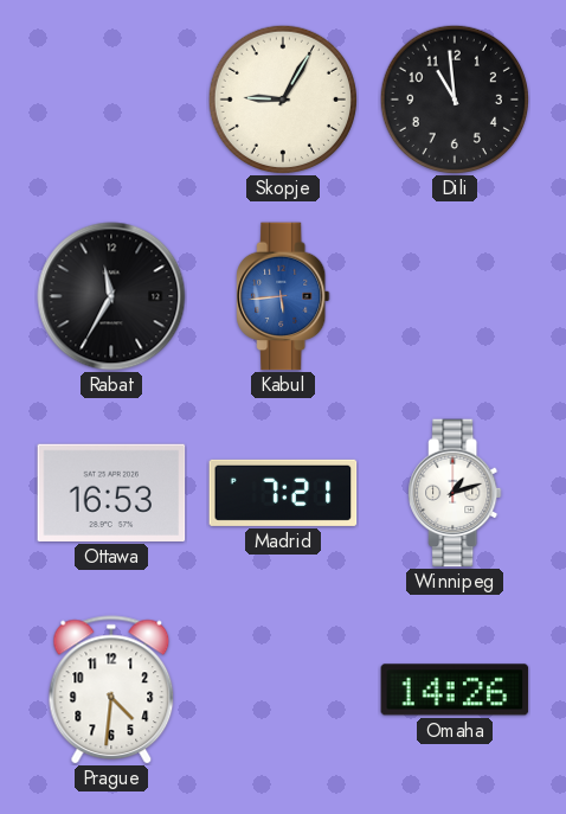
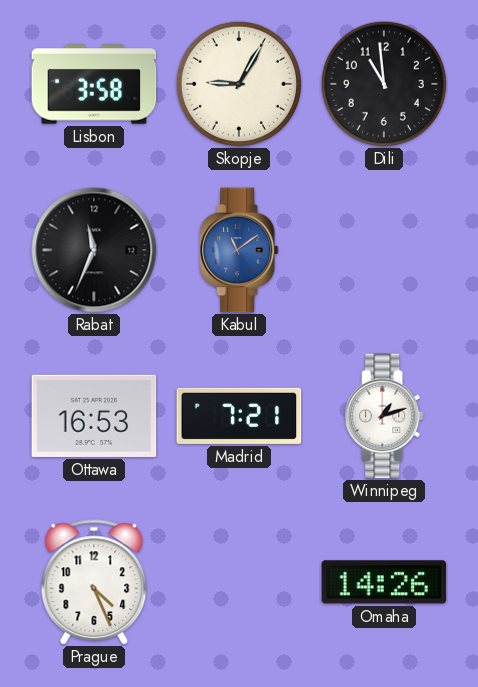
Lisbon: none -> 3:58 (94, 84)
Rabat: 11:35 -> 11:34 (94, 250)
Kabul: 5:44 -> 11:09 (239, 250)
Prague: 4:31 -> 4:26 (94, 582)
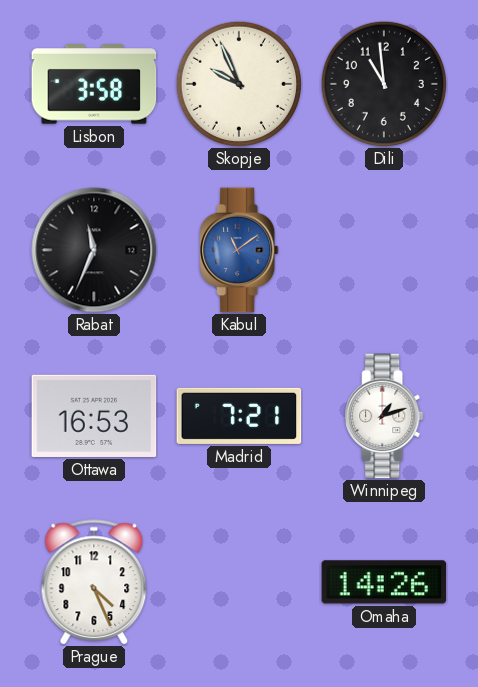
Skopje: 9:05 -> 9:56 (239, 84)
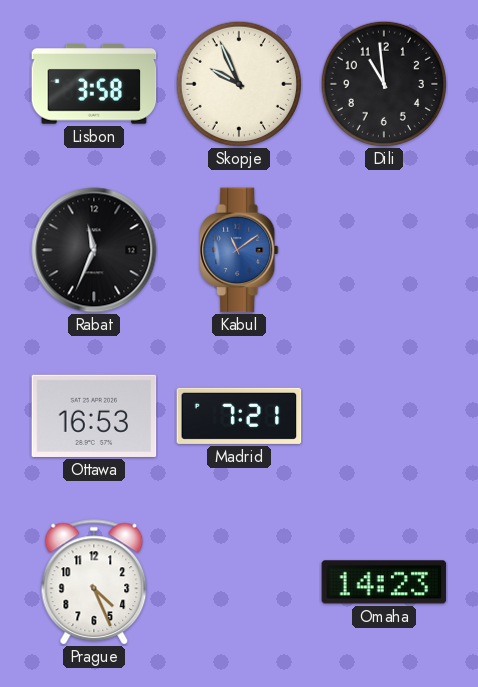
Winnipeg: 1:12 -> none (384, 416)
Omaha: 14:26 -> 14:23 (384, 582)
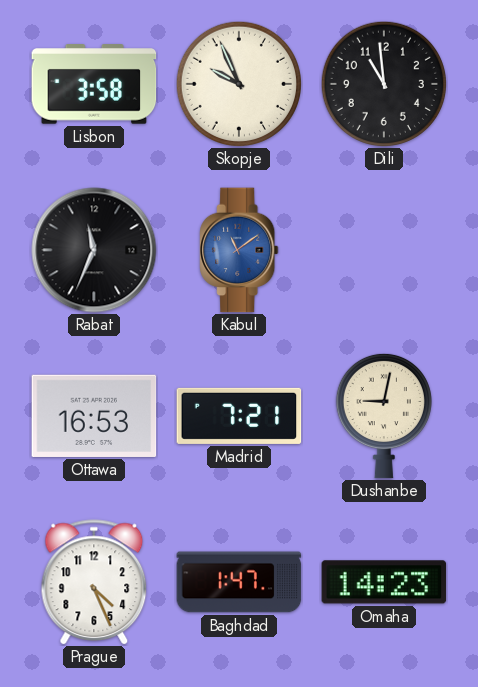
Dushanbe: none -> 9:02 (384, 416)
Baghdad: none -> 1:47 (239, 582)
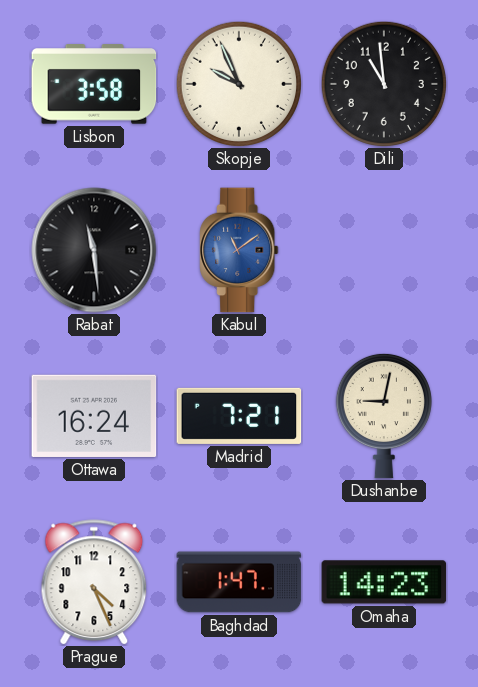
Rabat: 11:34 -> 11:29 (94, 250)
Ottawa: 16:53 -> 16:24 (94, 416)
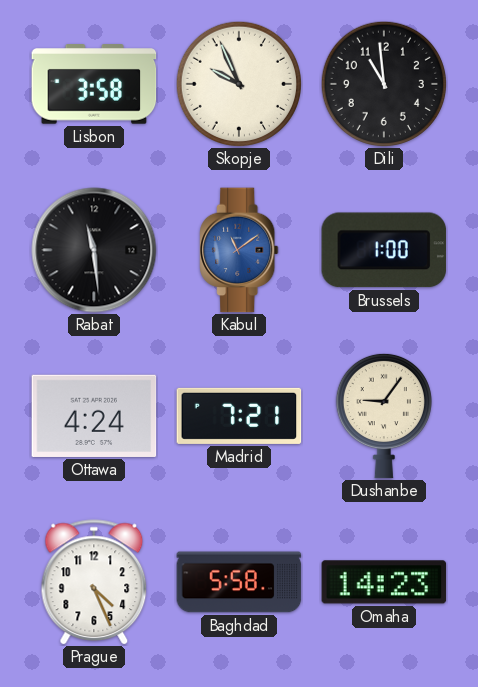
Brussels: none -> 1:00 (384, 250)
Ottawa: 16:24 -> 4:24 (94, 416)
Dushanbe: 9:02 -> 9:06 (384, 416)
Baghdad: 1:47 -> 5:58 (239, 582)
